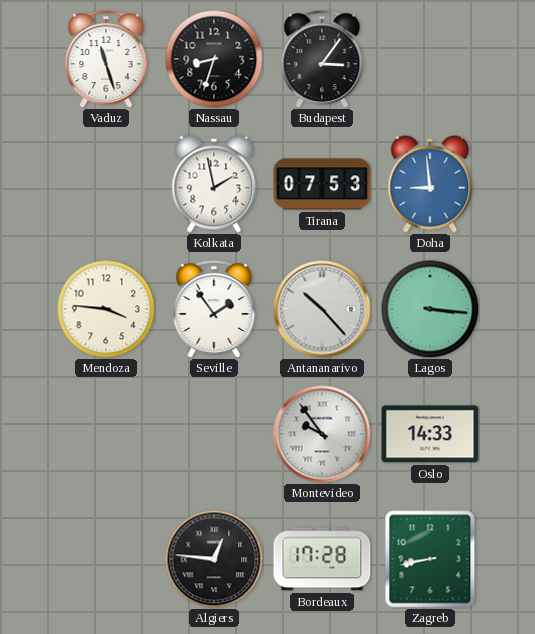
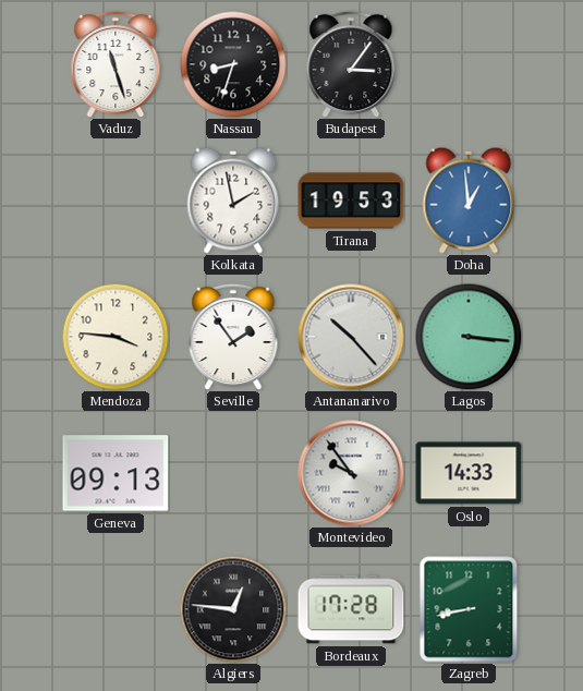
Tirana: 07:53 -> 19:53 (351, 201)
Doha: 8:59 -> 12:59 (469, 201)
Geneva: none -> 09:13 (116, 473)
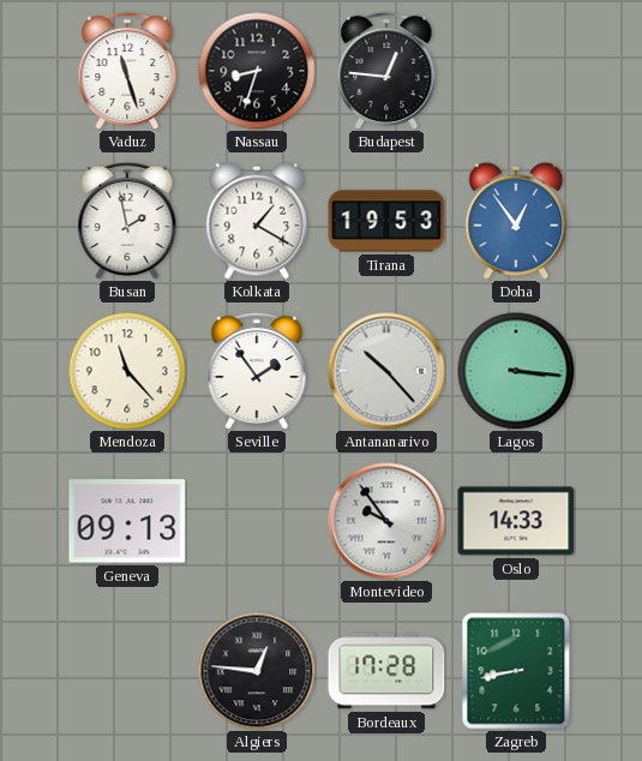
Budapest: 3:06 -> 12:46 (386, 71)
Busan: none -> 1:58 (127, 221)
Kolkata: 1:58 -> 1:20 (257, 221)
Doha: 12:59 -> 12:54 (516, 221)
Mendoza: 3:46 -> 11:23 (127, 371)
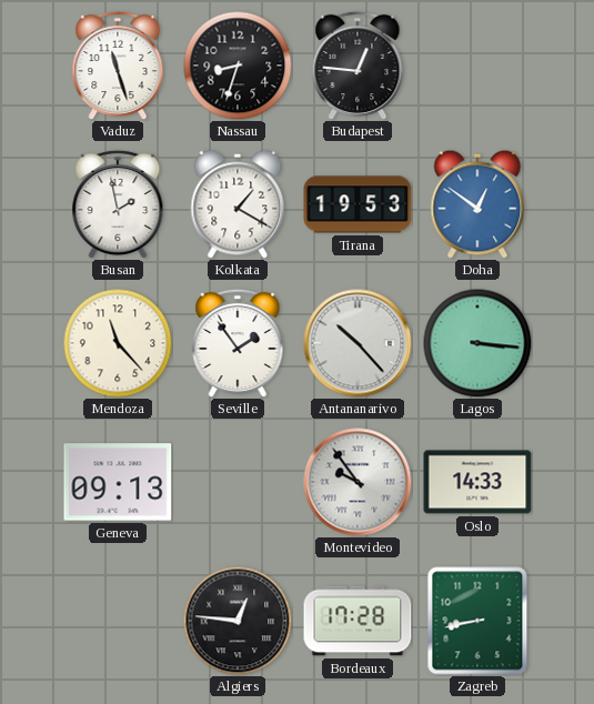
Doha: 12:54 -> 12:51 (477, 204)
